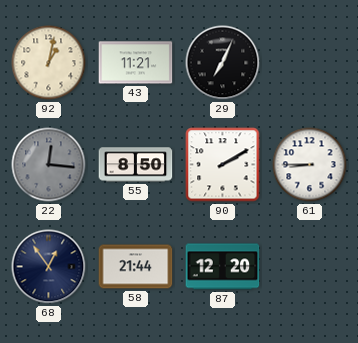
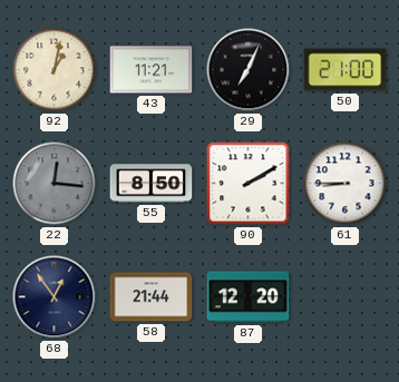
50: none -> 21:00 (346, 70)
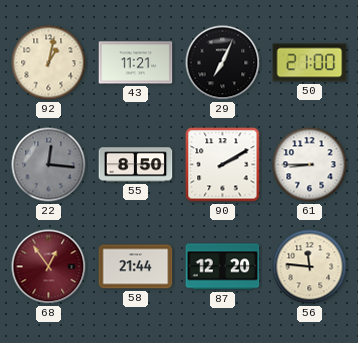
68 dial: navy -> burgundy (49, 267)
56: none -> 11:46 (310, 267)
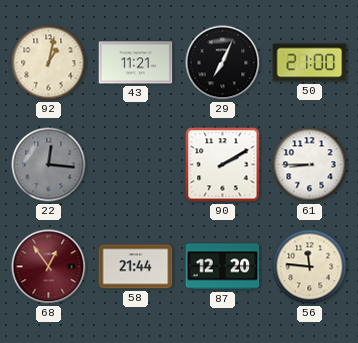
55: 8:50 -> none (136, 165)
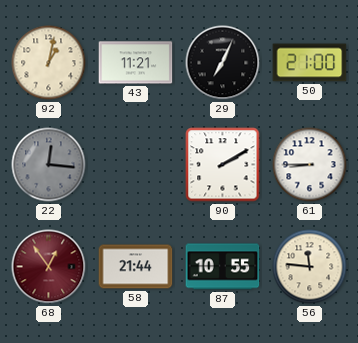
87: 12:20 -> 10:55 (223, 267)
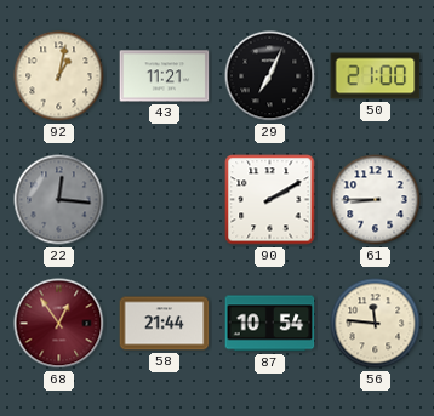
87: 10:55 -> 10:54 (270, 324)
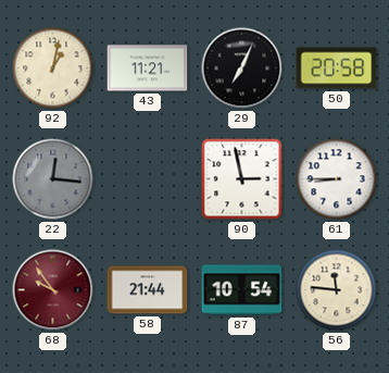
50: 21:00 -> 20:58 (337, 69)
90: 2:10 -> 2:58 (242, 179)
68: 12:54 -> 9:54 (53, 290)
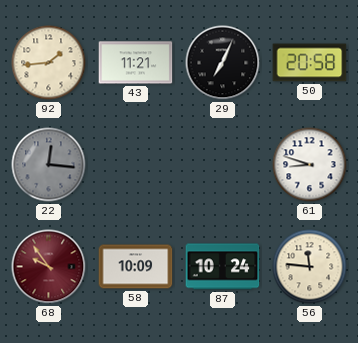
92: 1:02 -> 1:44 (49, 63)
90: 2:58 -> none (242, 179)
61: 8:45 -> 8:48 (310, 165)
58: 21:44 -> 10:09 (136, 267)
87: 10:54 -> 10:24 (223, 267)
